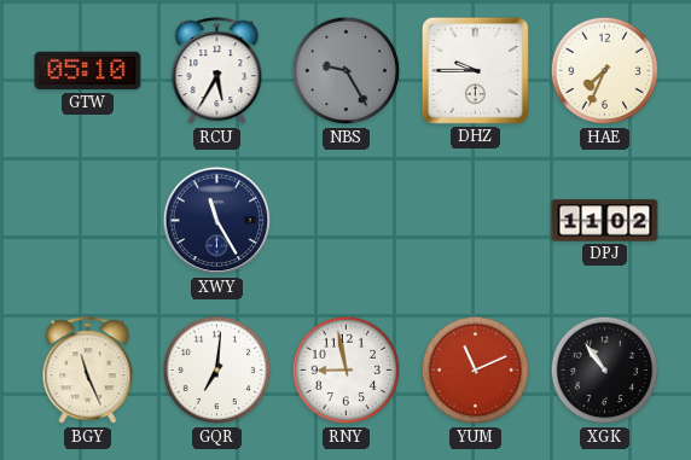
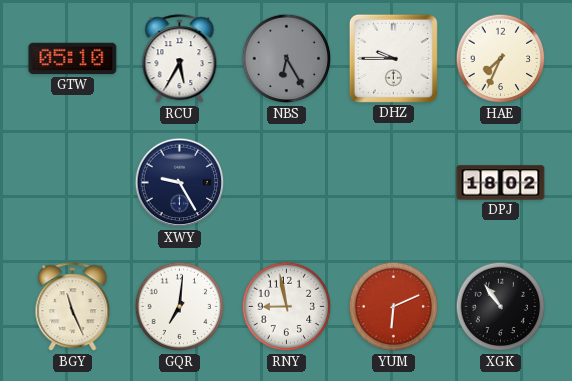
NBS: 9:25 -> 6:25 (287, 59)
XWY: 11:25 -> 9:25 (180, 183)
DPJ: 11:02 -> 18:02 (501, 183)
YUM: 11:11 -> 6:11 (394, 307)
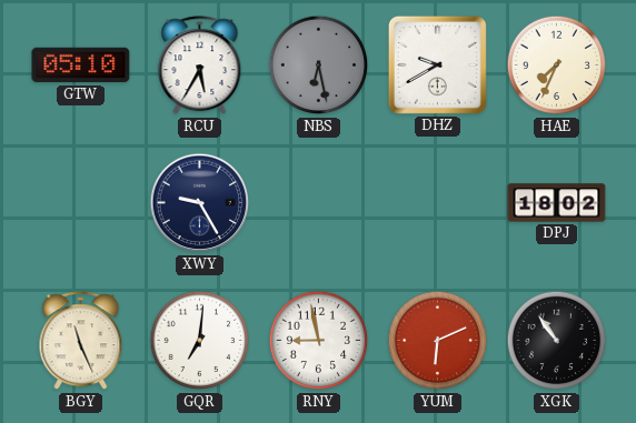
NBS: 6:25 -> 6:28 (319, 66)
DHZ: 9:45 -> 9:40 (437, 64)
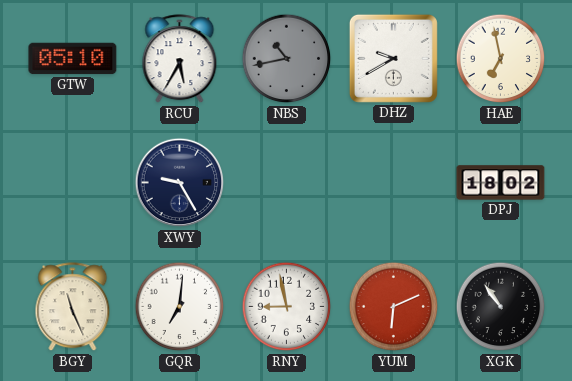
NBS: 6:28 -> 10:43 (287, 59)
HAE: 7:34 -> 6:58 (501, 59)
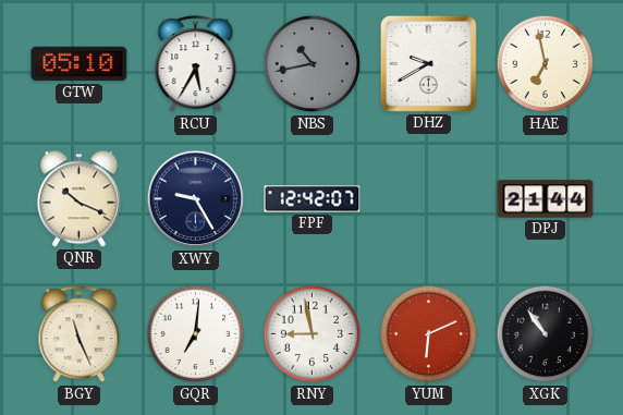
QNR: none -> 10:19 (78, 199)
FPF: none -> 12:42 (313, 199)
DPJ: 18:02 -> 21:44 (546, 199)
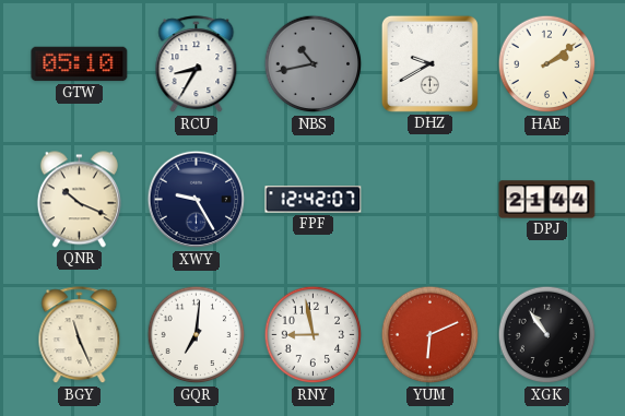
RCU: 5:35 -> 8:35 (197, 64)
HAE: 6:58 -> 2:09 (547, 64)
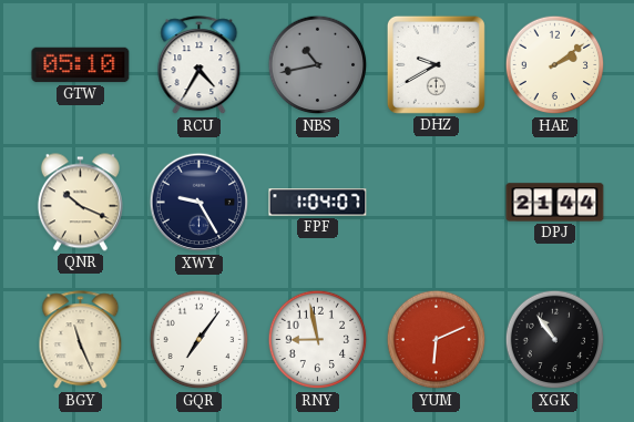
RCU: 8:35 -> 4:35 (200, 65)
FPF: 12:42 -> 1:04 (318, 203)
GQR: 7:01 -> 7:06 (200, 340)
